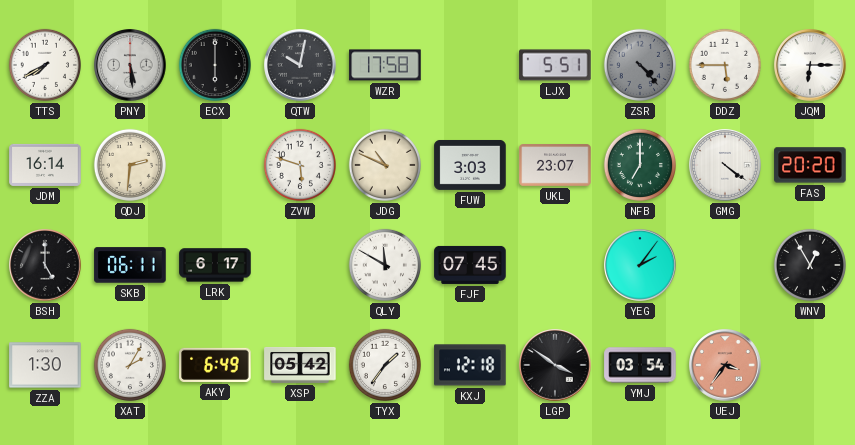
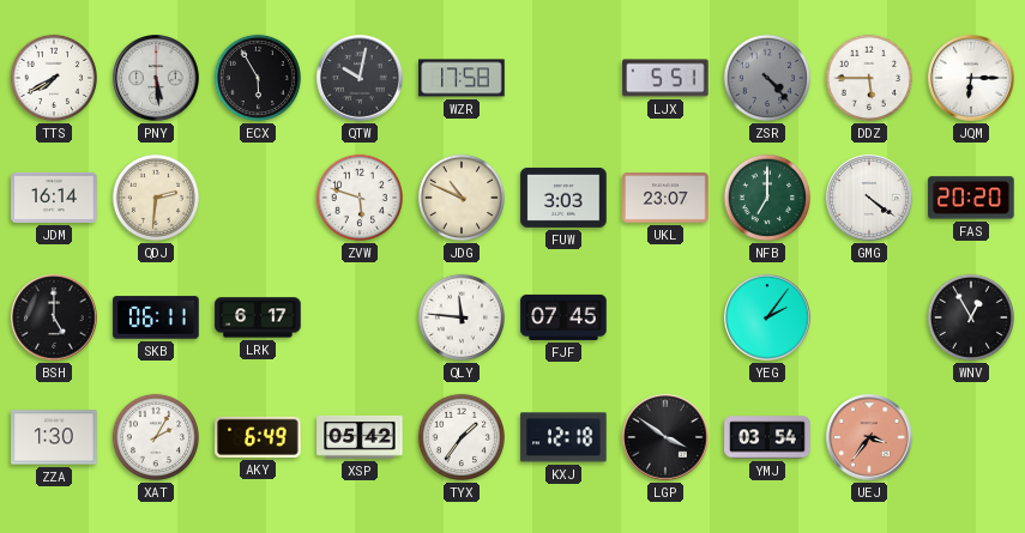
ECX: 6:00 -> 5:55 (258, 78)
QLY: 11:50 -> 11:46 (462, 317)
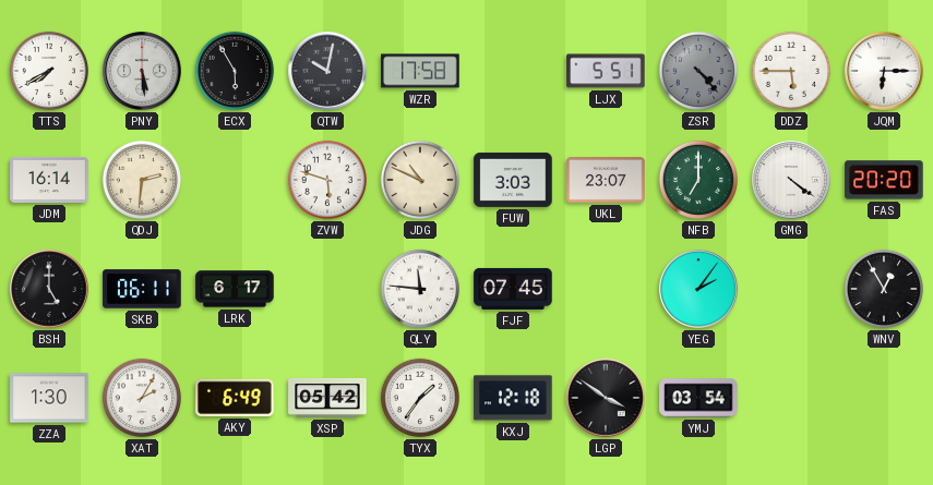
UEJ: 3:36 -> none (869, 437)
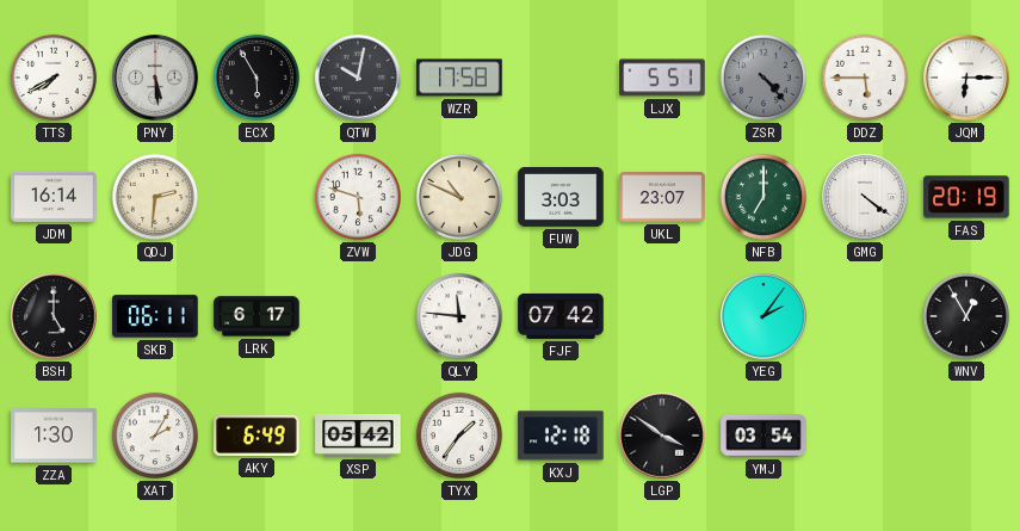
FAS: 20:20 -> 20:19 (966, 197)
FJF: 07:45 -> 07:42 (561, 316)
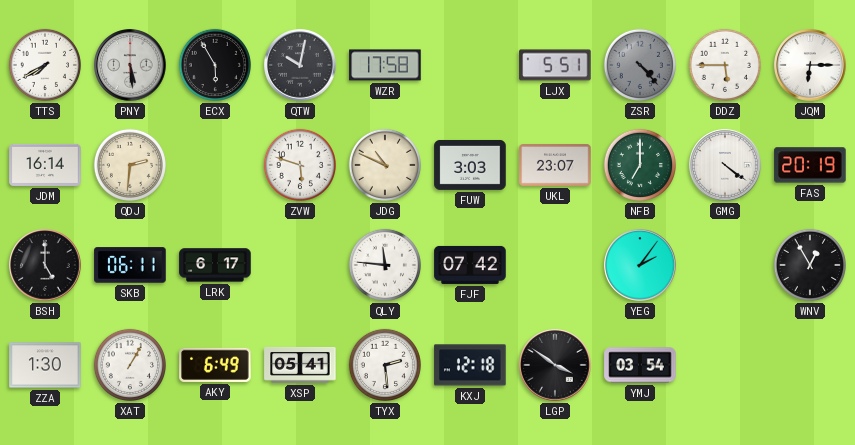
XAT: 2:05 -> 1:05 (130, 365)
XSP: 05:42 -> 05:41 (300, 365)
TYX: 1:36 -> 2:29 (385, 365)
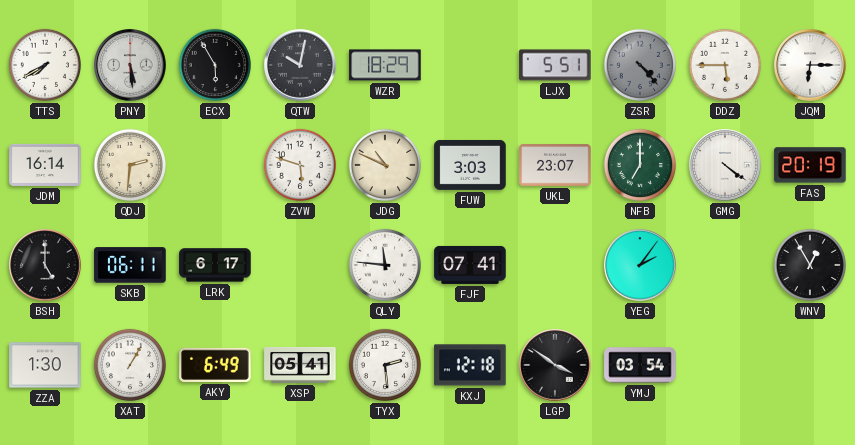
WZR: 17:58 -> 18:29 (385, 65)
FJF: 07:42 -> 07:41 (470, 265)
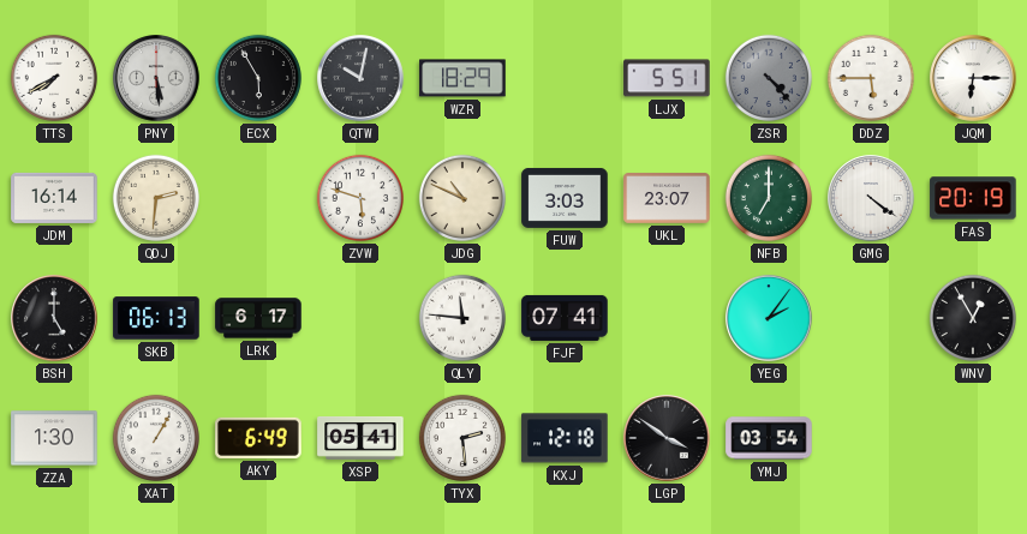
SKB: 06:11 -> 06:13 (156, 318)
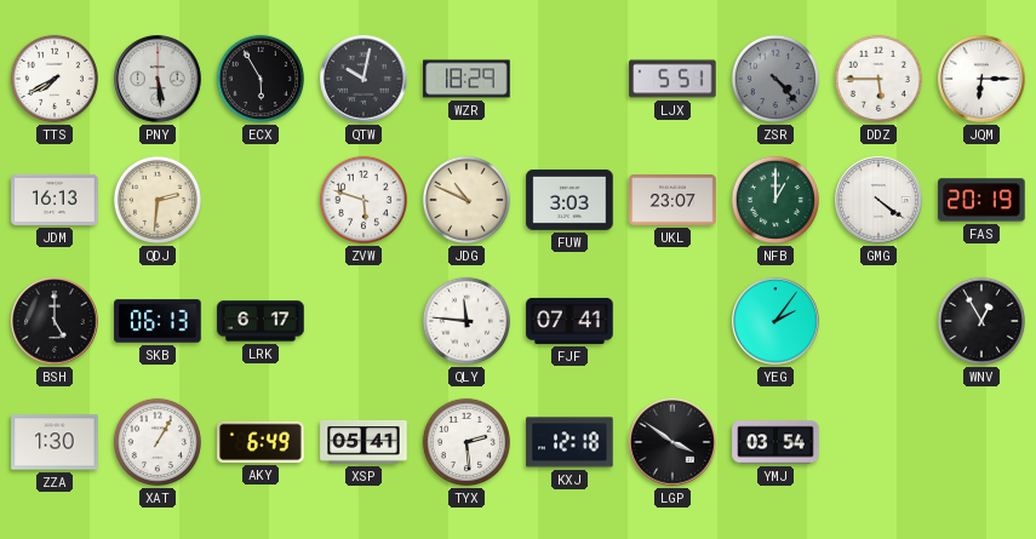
JDM: 16:14 -> 16:13 (55, 200)
NFB: 7:00 -> 1:00 (775, 200)
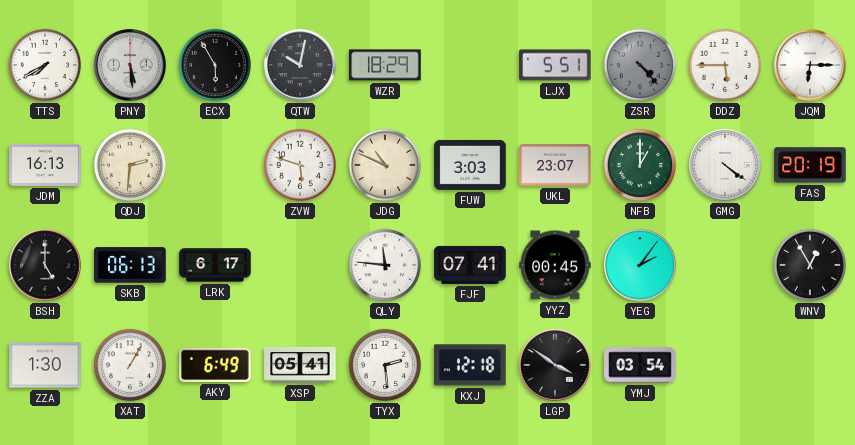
YYZ: none -> 00:45 (555, 265)
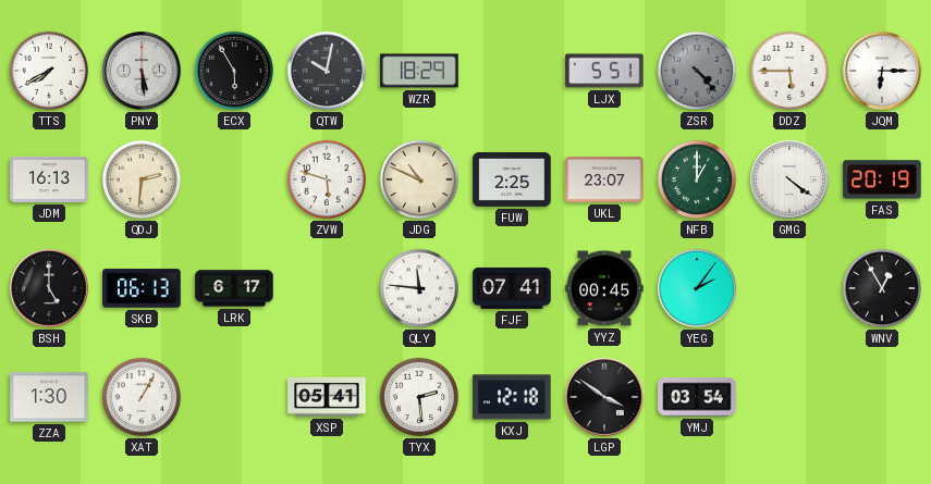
FUW: 3:03 -> 2:25 (512, 179)
AKY: 6:49 -> none (215, 365)
